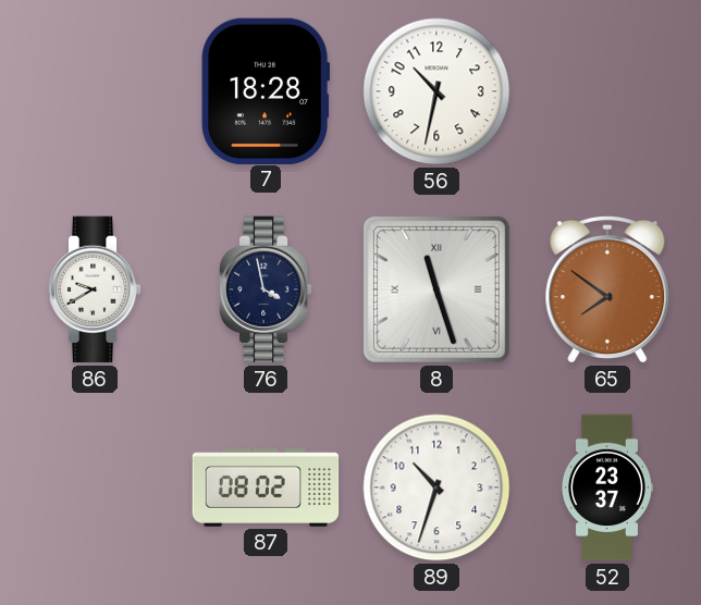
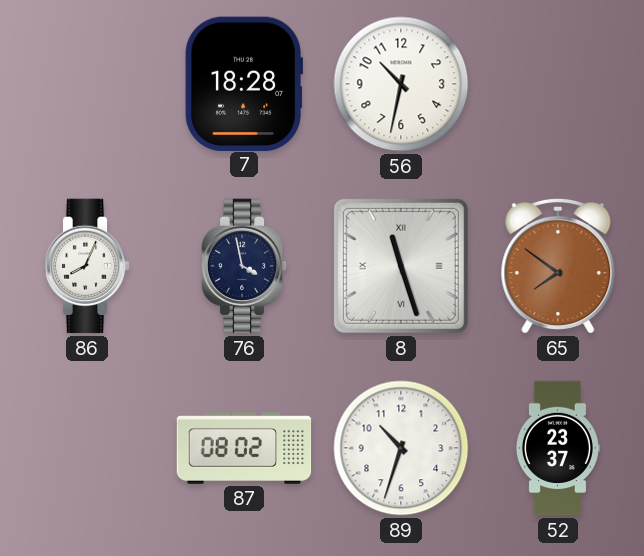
86: 9:40 -> 8:04 (87, 266)
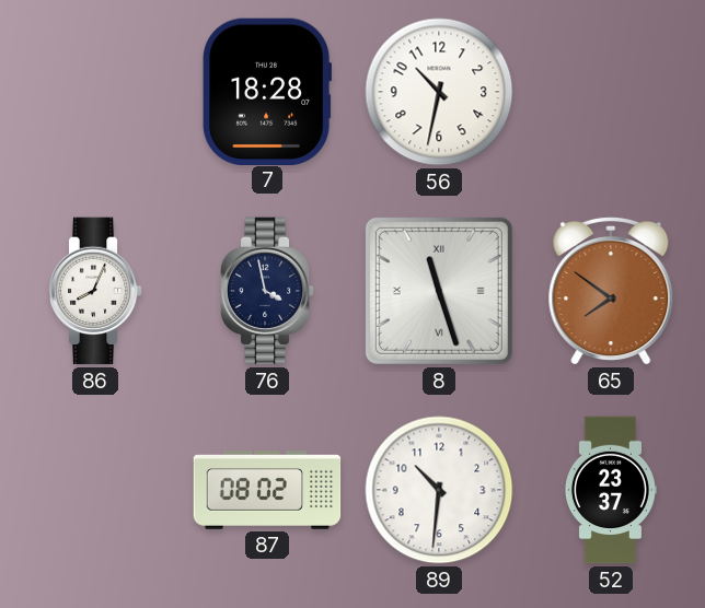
89: 10:33 -> 10:31 (439, 490)
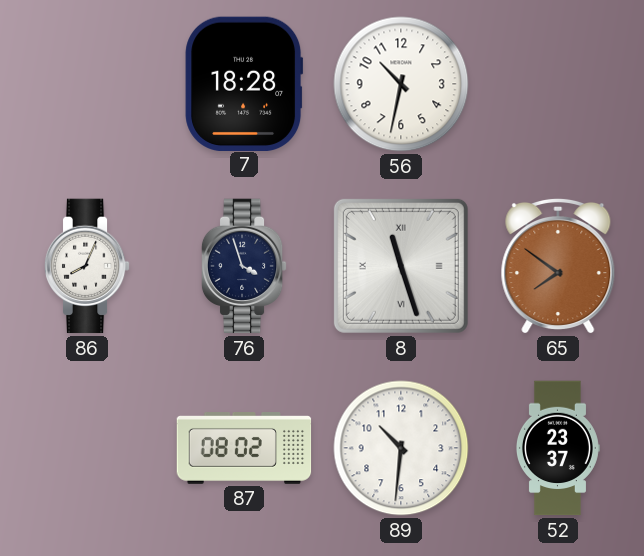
76: 3:58 -> 3:57 (244, 266)
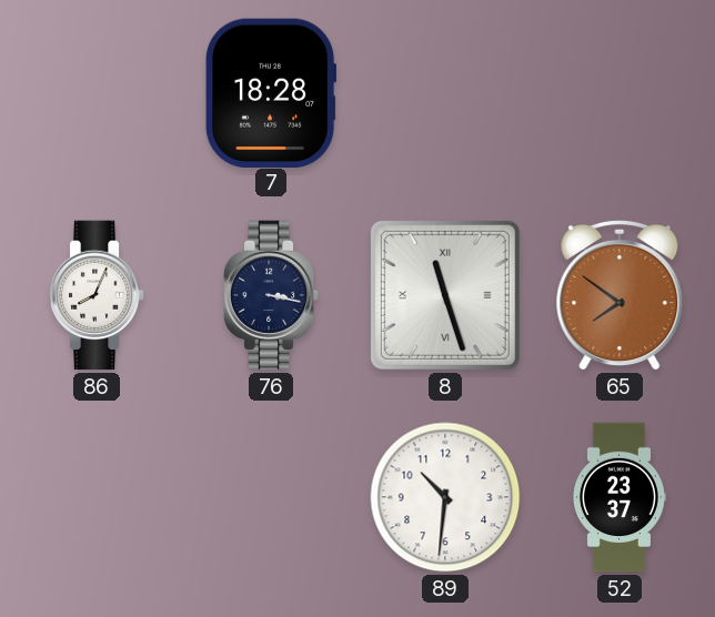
56: 10:32 -> none (401, 84)
76: 3:57 -> 3:17 (271, 295)
87: 08:02 -> none (244, 449)
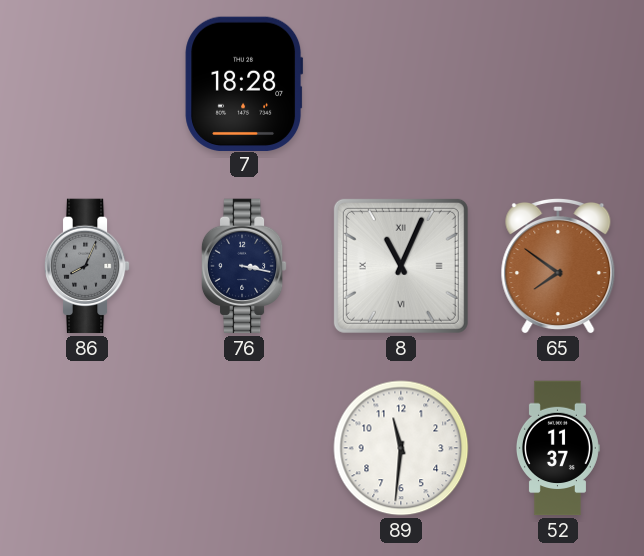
86 dial: white -> grey (87, 266)
8: 11:27 -> 11:04 (401, 266)
89: 10:31 -> 11:31 (401, 448)
52: 23:37 -> 11:37 (557, 448)
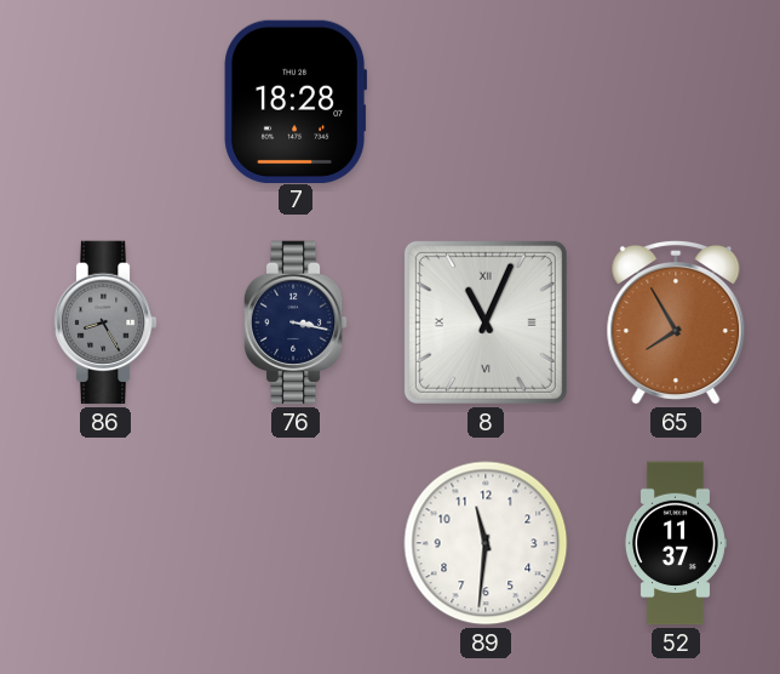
86: 8:04 -> 8:25 (105, 322)
65: 7:51 -> 7:55 (676, 322)
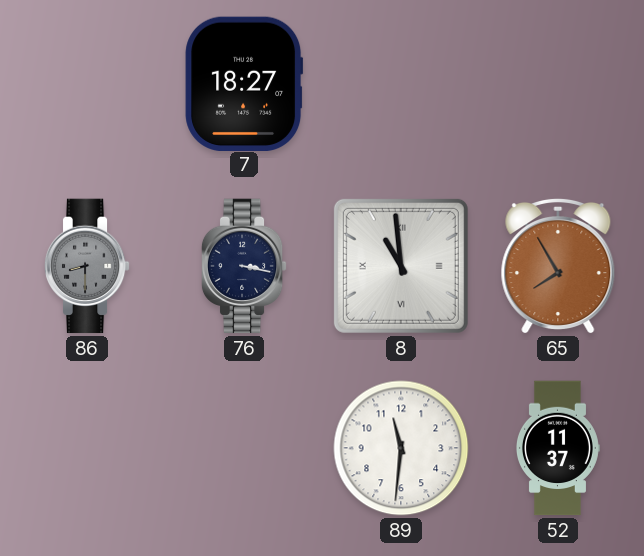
7: 18:28 -> 18:27 (244, 83)
86: 8:25 -> 8:30 (87, 266)
8: 11:04 -> 10:59 (401, 266)
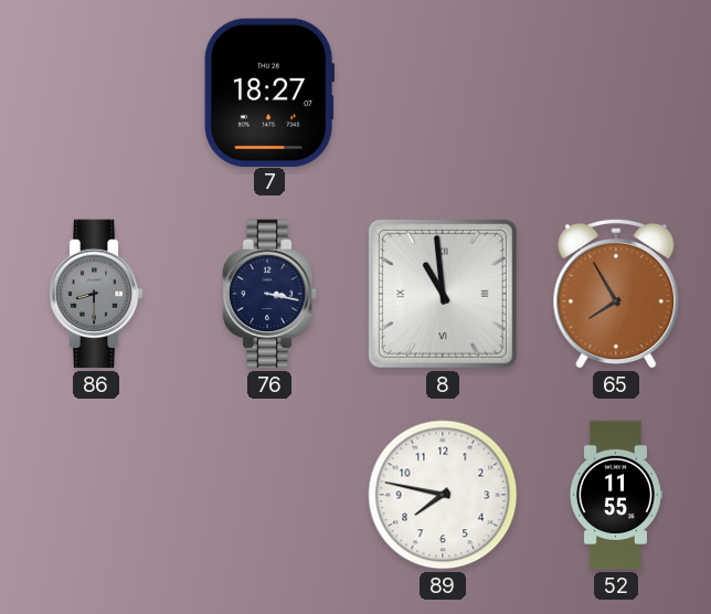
89: 11:31 -> 7:47 (443, 495)
52: 11:37 -> 11:55 (615, 495)
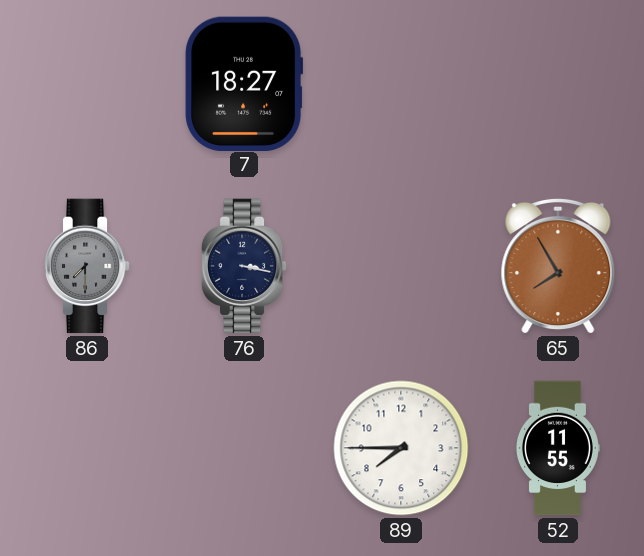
86: 8:30 -> 7:30 (87, 266)
8: 10:59 -> none (443, 294)
89: 7:47 -> 7:45 (401, 448)
